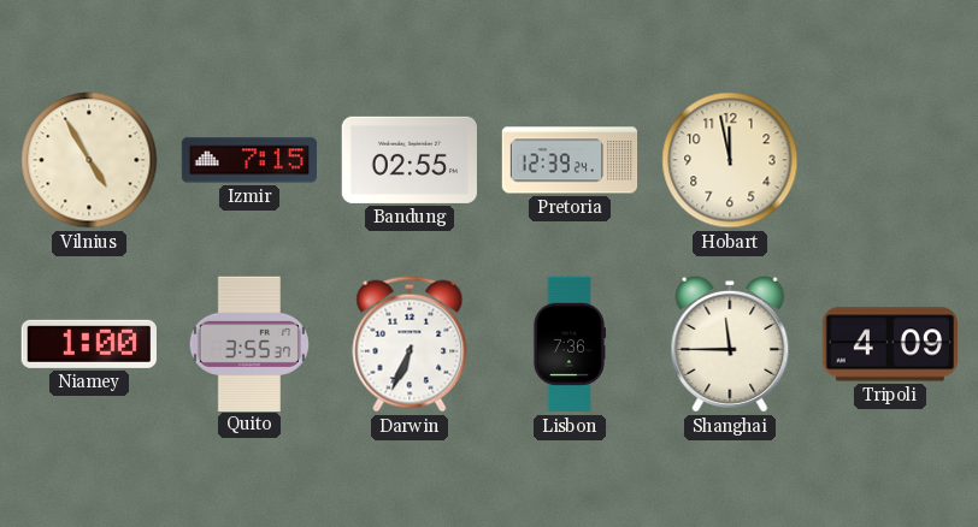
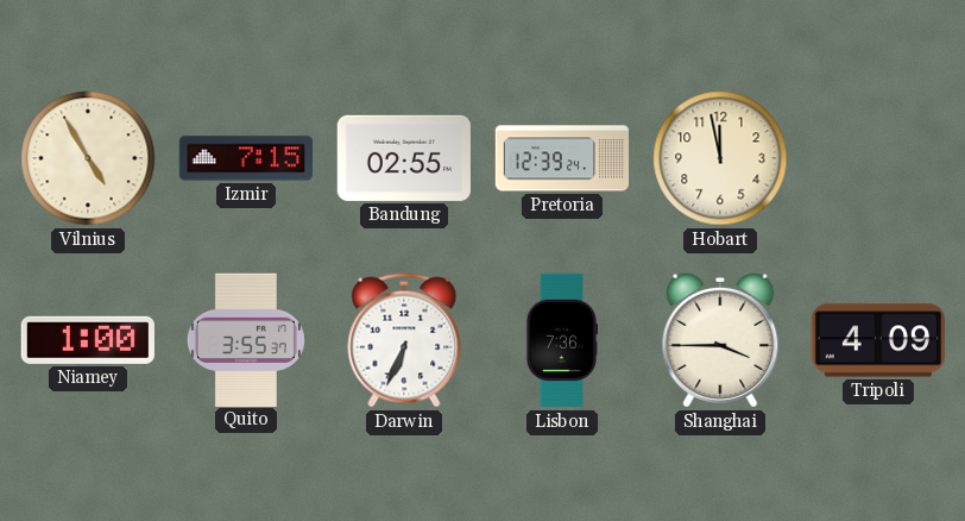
Shanghai: 11:45 -> 3:45 (720, 340)
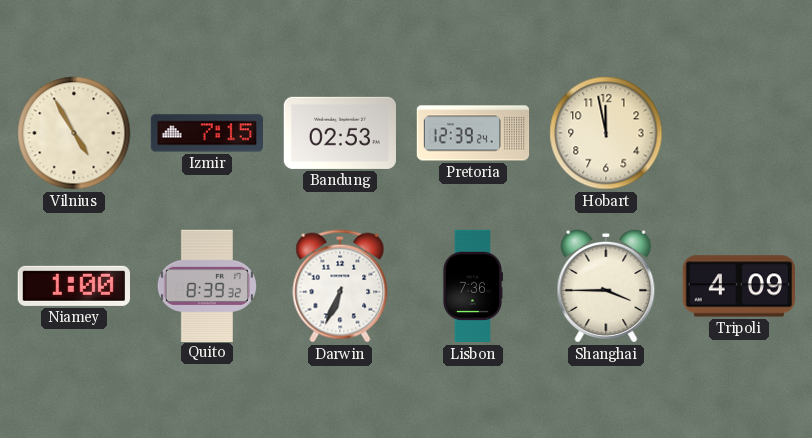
Bandung: 02:55 -> 02:53 (339, 133)
Quito: 3:55 -> 8:39 (207, 285)
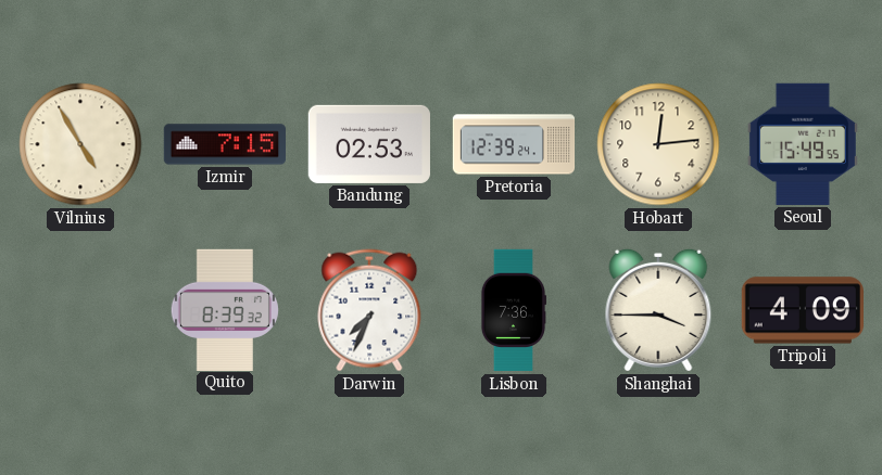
Hobart: 11:58 -> 12:14 (658, 144)
Seoul: none -> 15:49 (803, 144)
Niamey: 1:00 -> none (74, 286)
Darwin: 6:34 -> 7:34 (369, 310)
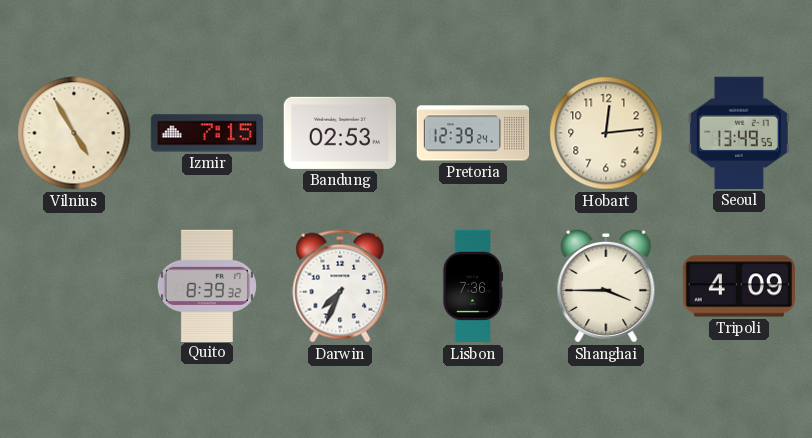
Seoul: 15:49 -> 13:49 (739, 133)
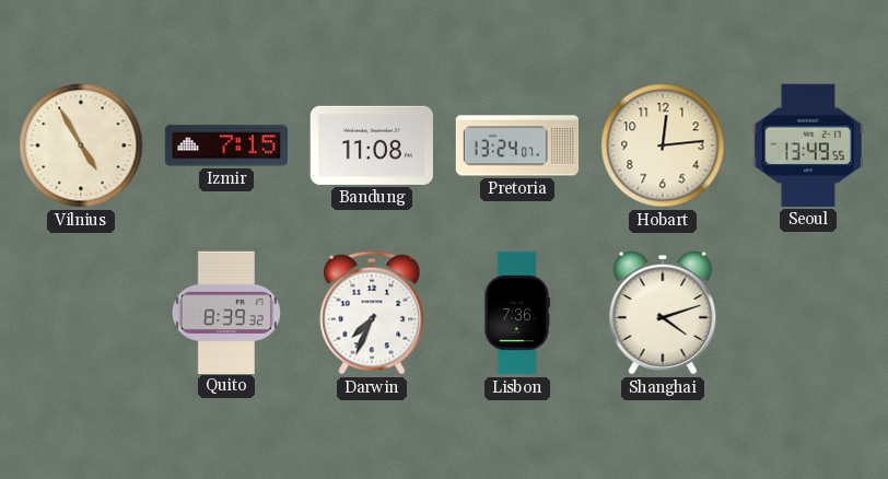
Bandung: 02:53 -> 11:08 (371, 145)
Pretoria: 12:39 -> 13:24 (517, 145)
Shanghai: 3:45 -> 4:12 (663, 313)
Tripoli: 4:09 -> none (738, 286)
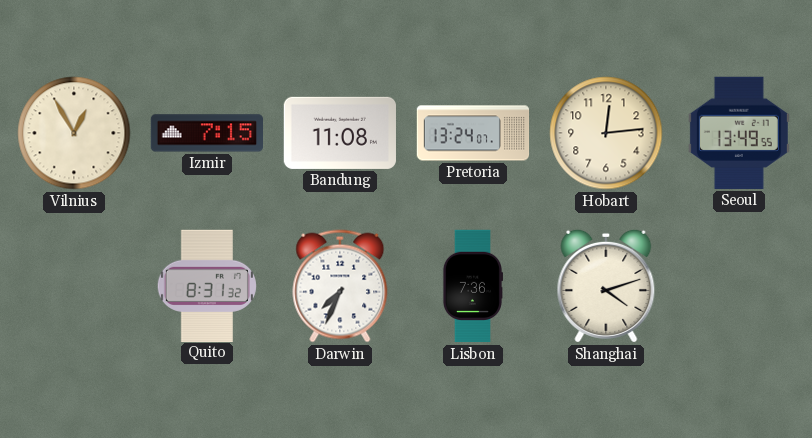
Vilnius: 4:55 -> 12:55 (74, 133)
Quito: 8:39 -> 8:31 (207, 285)
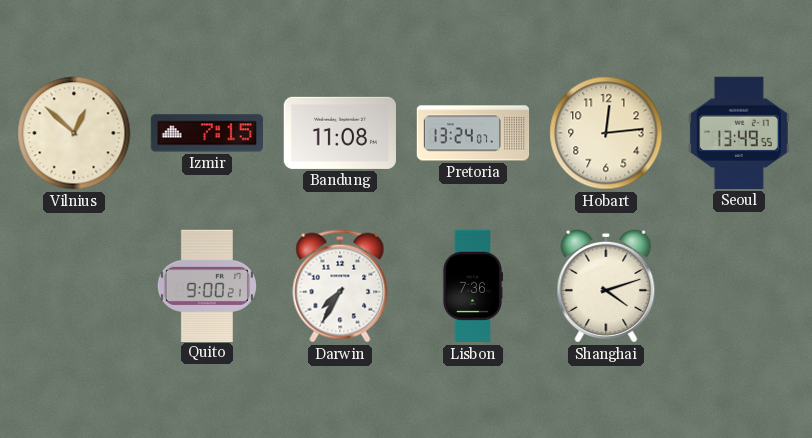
Vilnius: 12:55 -> 12:52 (74, 133)
Quito: 8:31 -> 9:00 (207, 285)
Darwin: 7:34 -> 7:35 (340, 286)
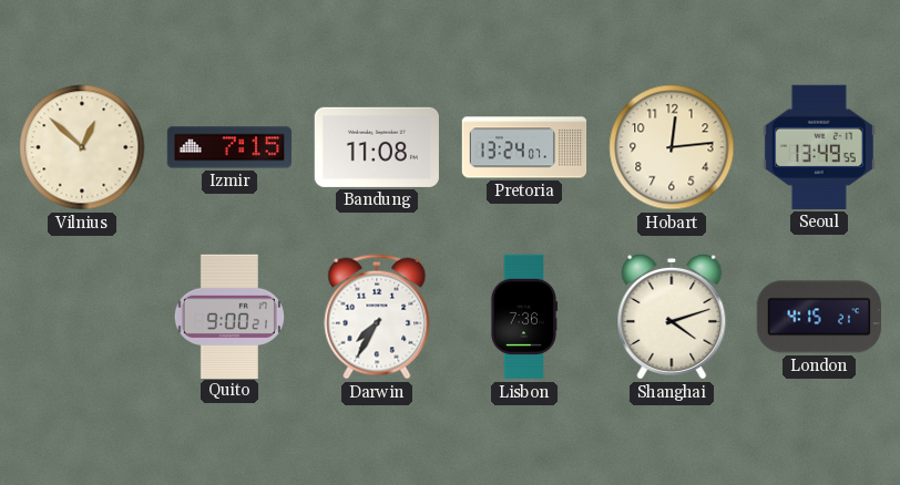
London: none -> 4:15 (819, 317)
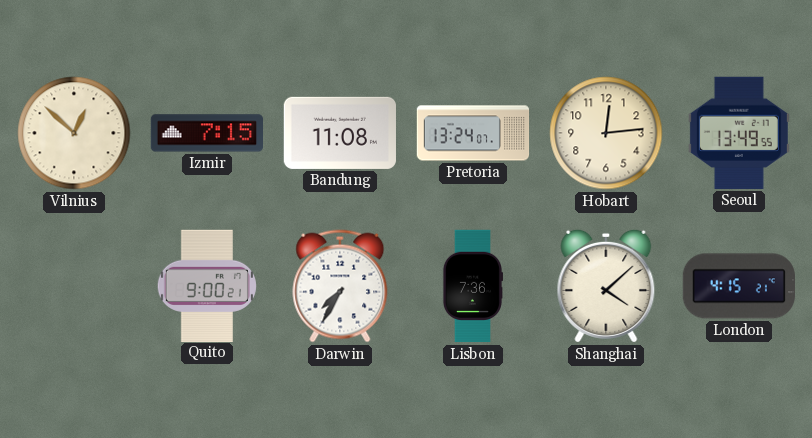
Shanghai: 4:12 -> 4:08 (606, 286)
